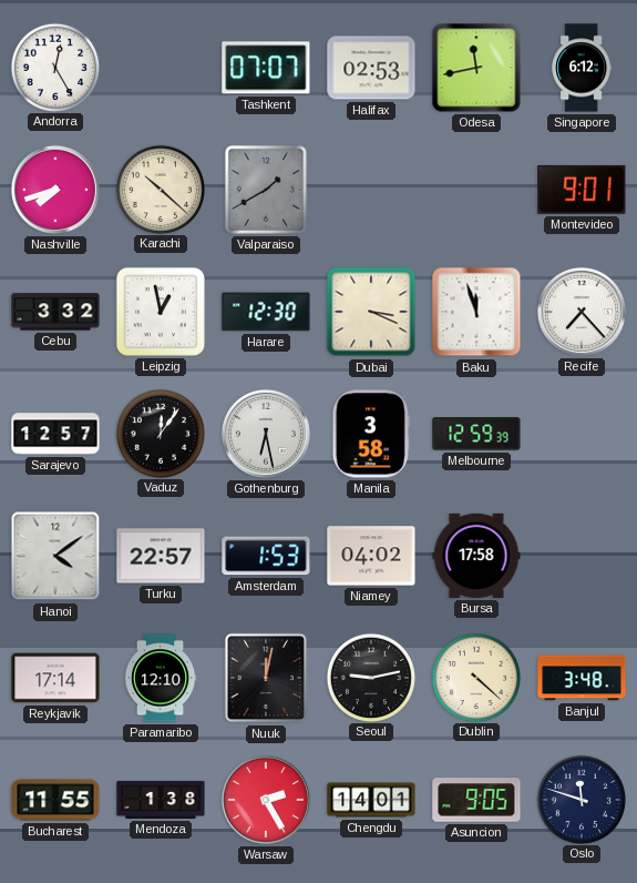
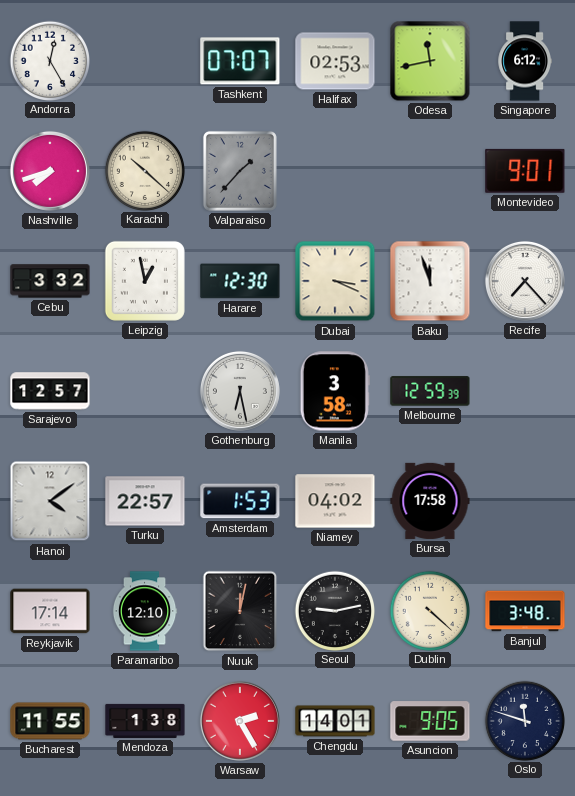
Valparaiso: 1:40 -> 1:37 (240, 171)
Vaduz: 12:06 -> none (160, 433)
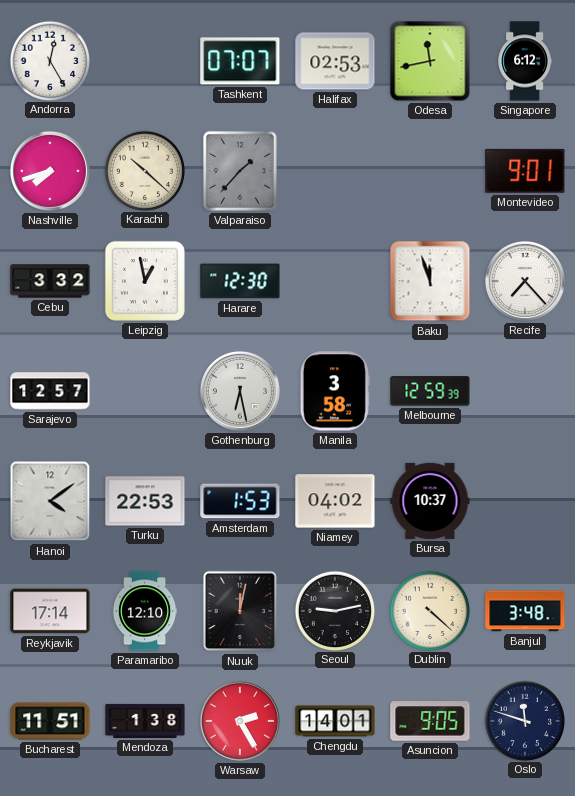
Dubai: 3:19 -> none (335, 281)
Turku: 22:57 -> 22:53 (145, 501)
Bursa: 17:58 -> 10:37 (430, 501)
Bucharest: 11:55 -> 11:51 (50, 721)
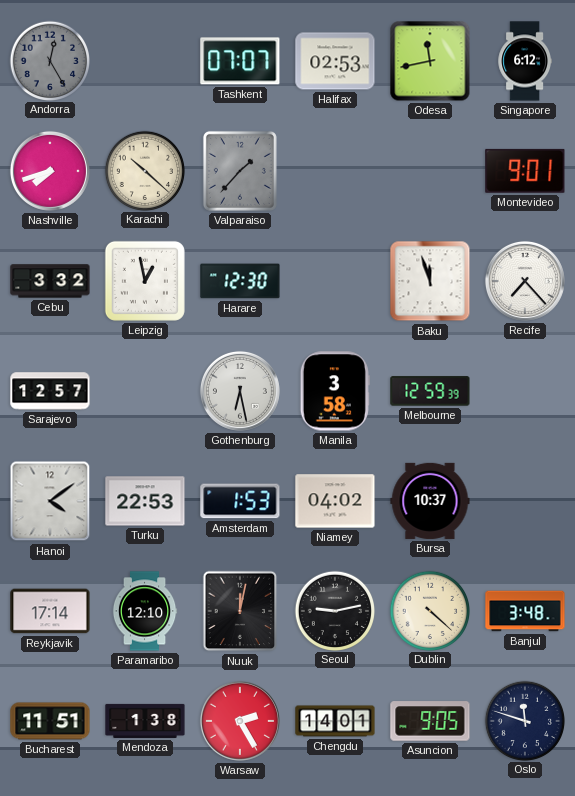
Andorra dial: white -> grey (49, 60)
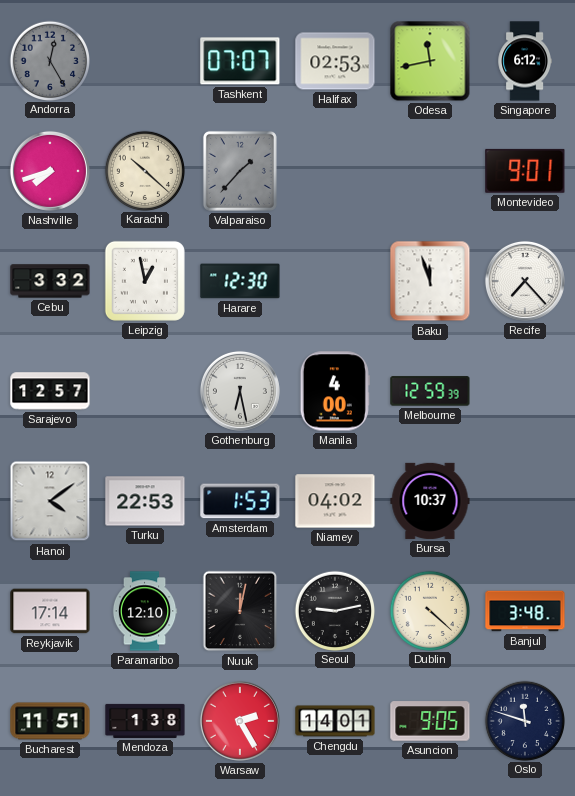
Manila: 3:58 -> 4:00 (335, 391)
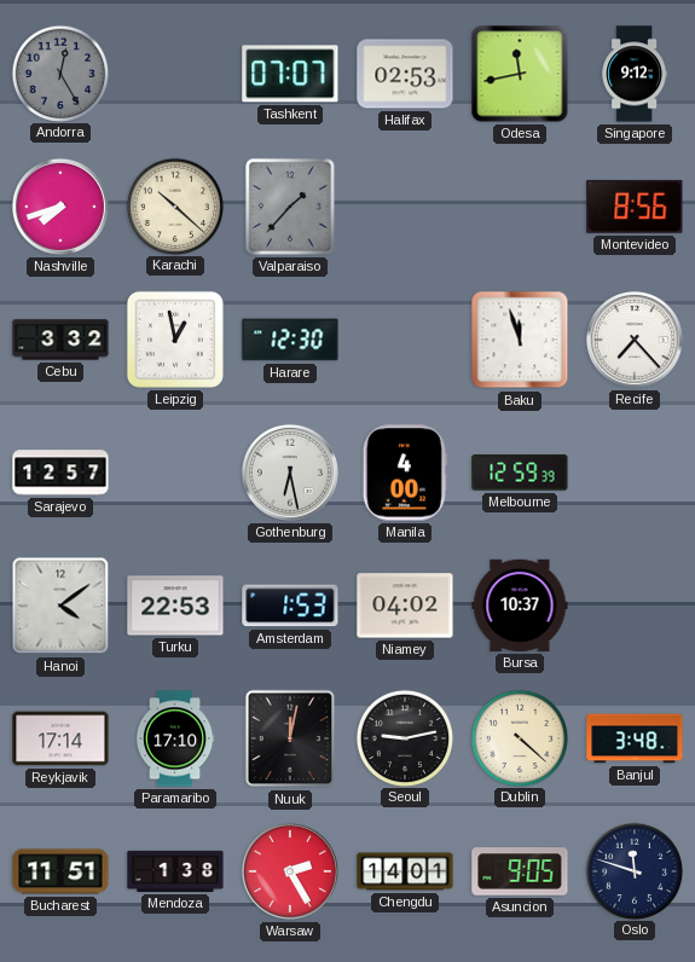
Singapore: 6:12 -> 9:12 (635, 74)
Montevideo: 9:01 -> 8:56 (635, 207)
Paramaribo: 12:10 -> 17:10 (175, 738)
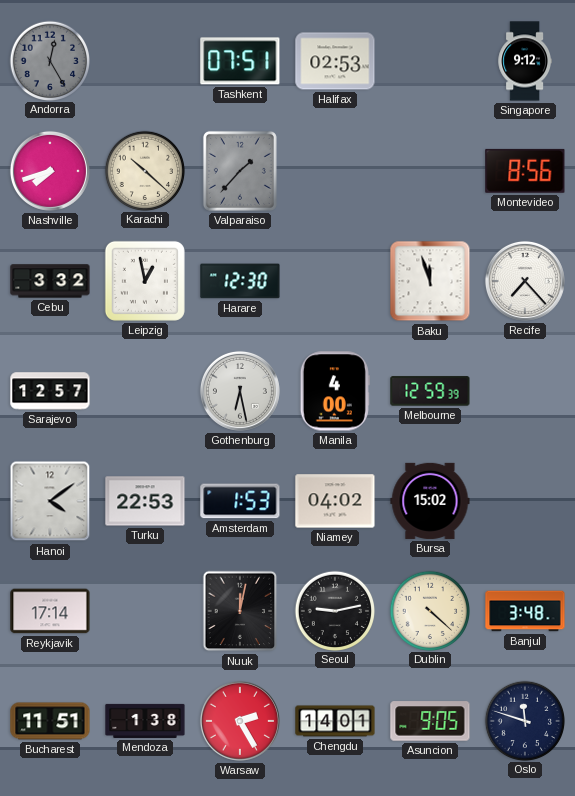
Tashkent: 07:07 -> 07:51 (240, 61)
Odesa: 11:43 -> none (520, 74)
Bursa: 10:37 -> 15:02 (430, 501)
Paramaribo: 17:10 -> none (175, 738)
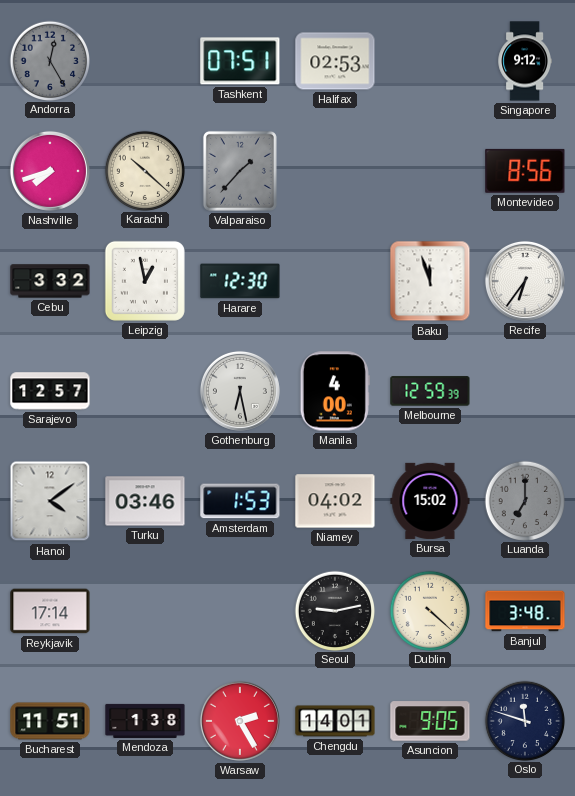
Recife: 7:23 -> 6:36 (525, 281)
Turku: 22:53 -> 03:46 (145, 501)
Luanda: none -> 7:00 (524, 500)
Nuuk: 12:02 -> none (240, 611)
